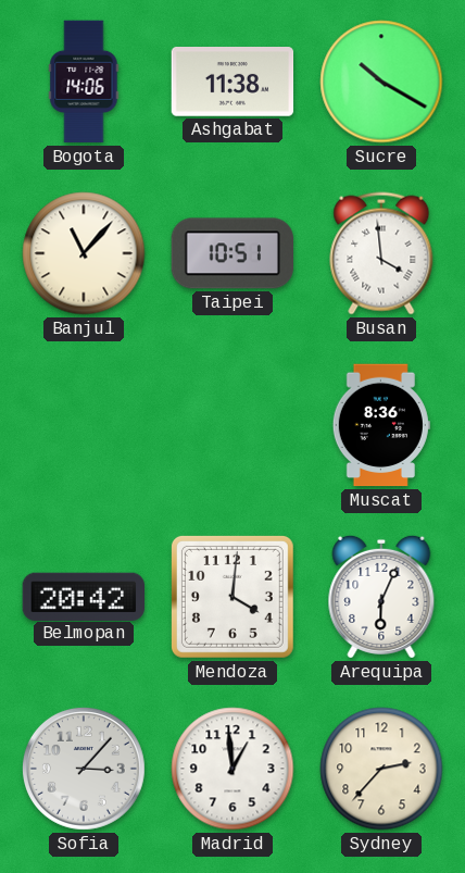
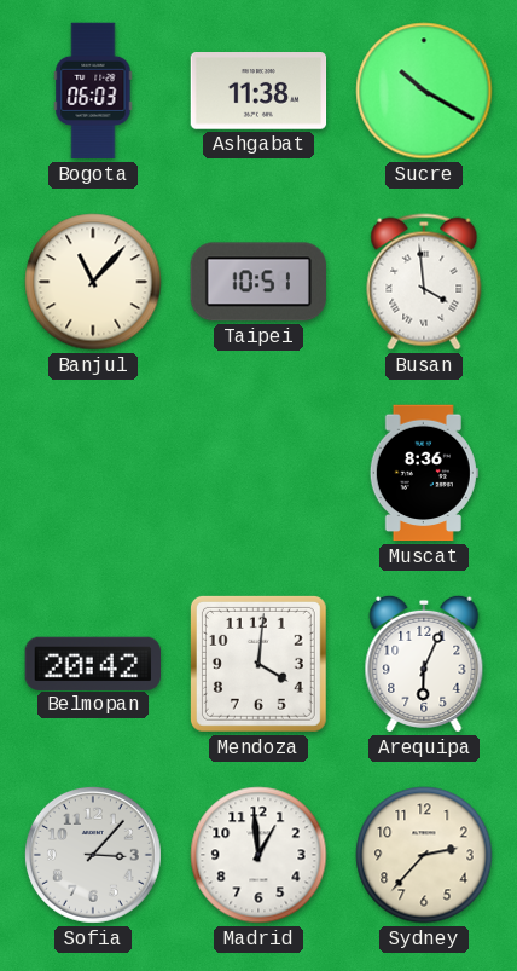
Bogota: 14:06 -> 06:03 (93, 91)
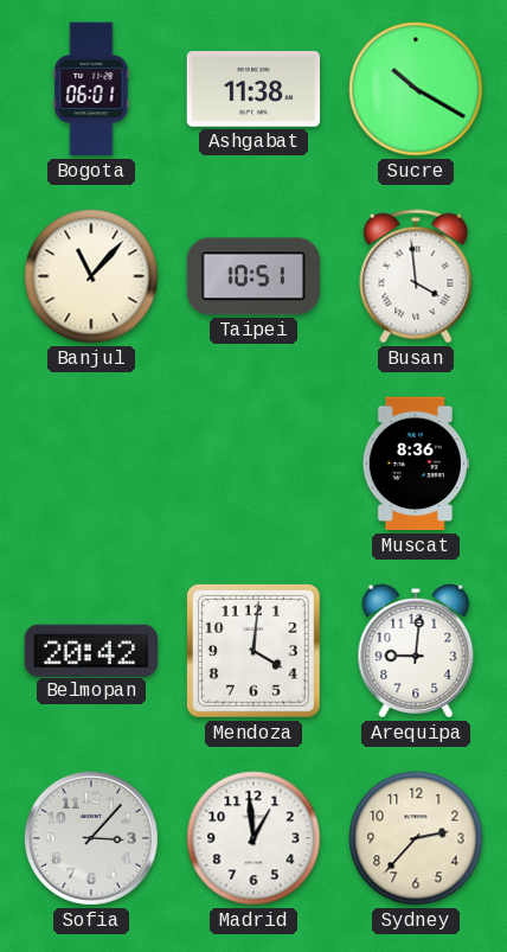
Bogota: 06:03 -> 06:01 (91, 89)
Arequipa: 6:04 -> 9:01 (416, 651)
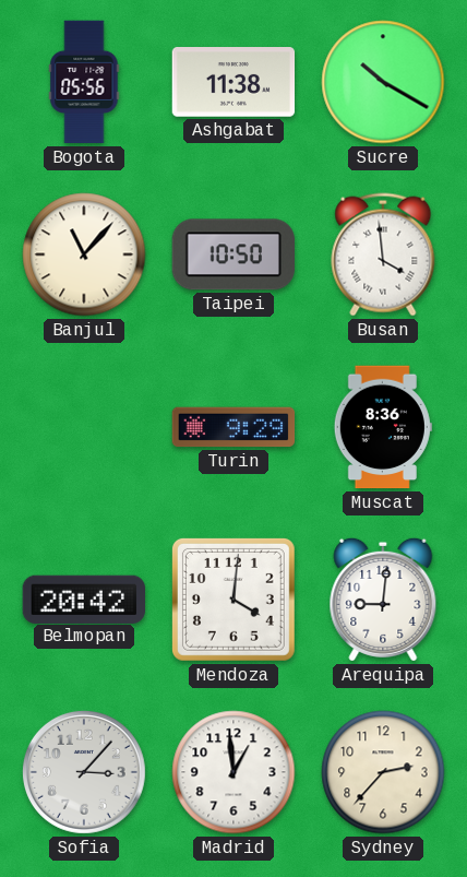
Bogota: 06:01 -> 05:56 (84, 82)
Taipei: 10:51 -> 10:50 (232, 254)
Turin: none -> 9:29 (234, 427)
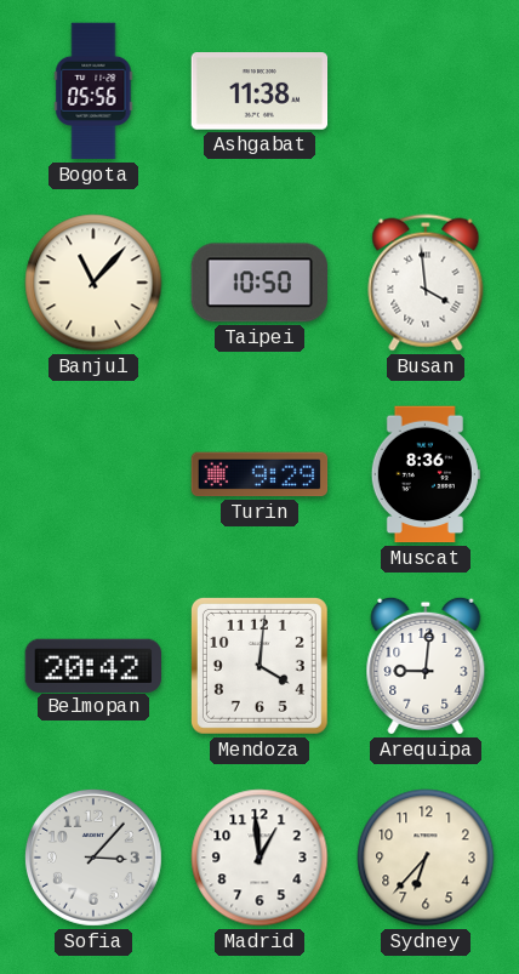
Sucre: 10:20 -> none (383, 82)
Sydney: 2:37 -> 6:37 (426, 858)
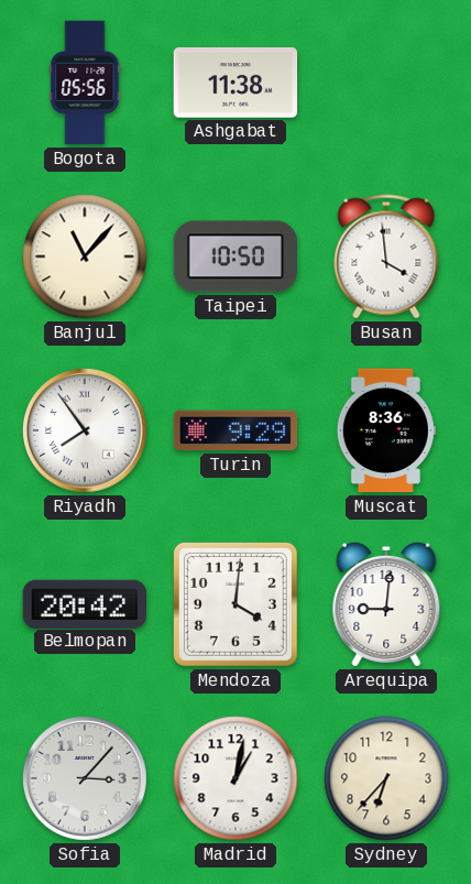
Riyadh: none -> 7:54 (85, 430)
Madrid: 12:59 -> 1:02 (235, 778)
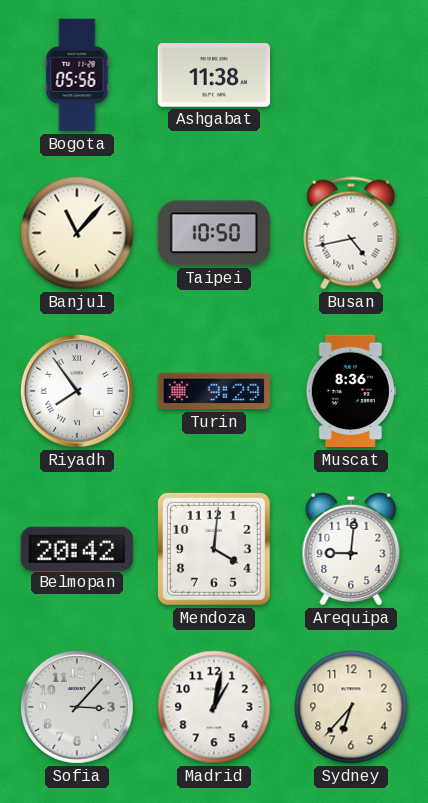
Busan: 3:59 -> 4:43 (351, 233)
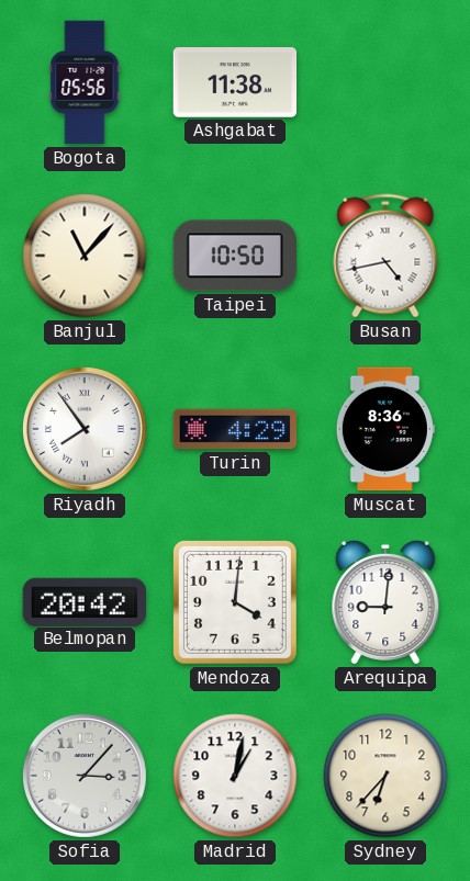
Turin: 9:29 -> 4:29 (235, 429)
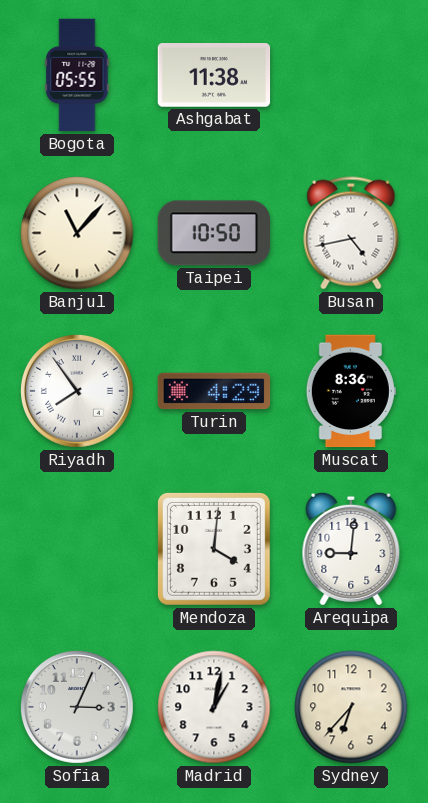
Bogota: 05:56 -> 05:55 (77, 75)
Belmopan: 20:42 -> none (83, 601)
Sofia: 3:07 -> 3:04 (77, 707)
